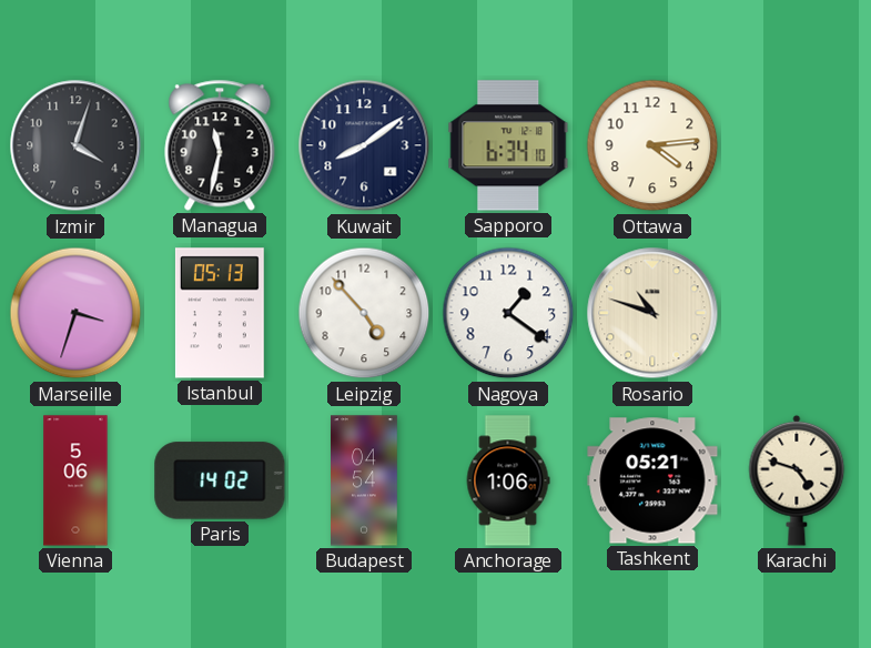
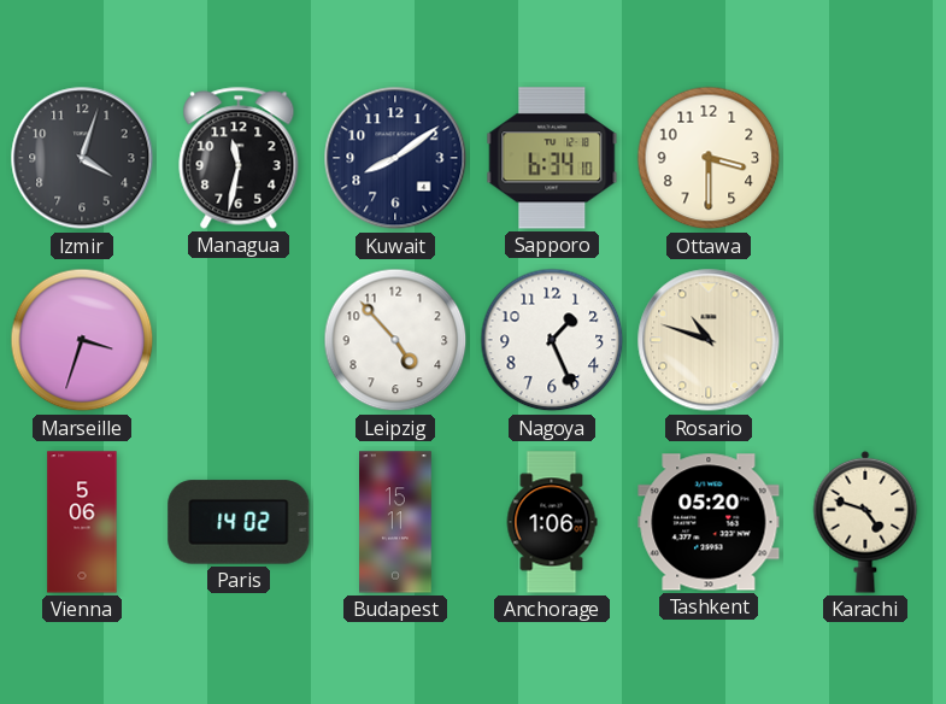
Ottawa: 4:14 -> 3:30 (709, 158)
Istanbul: 05:13 -> none (220, 313)
Nagoya: 1:21 -> 1:26 (552, 340)
Budapest: 04:54 -> 15:11 (396, 522)
Tashkent: 05:21 -> 05:20 (709, 522)
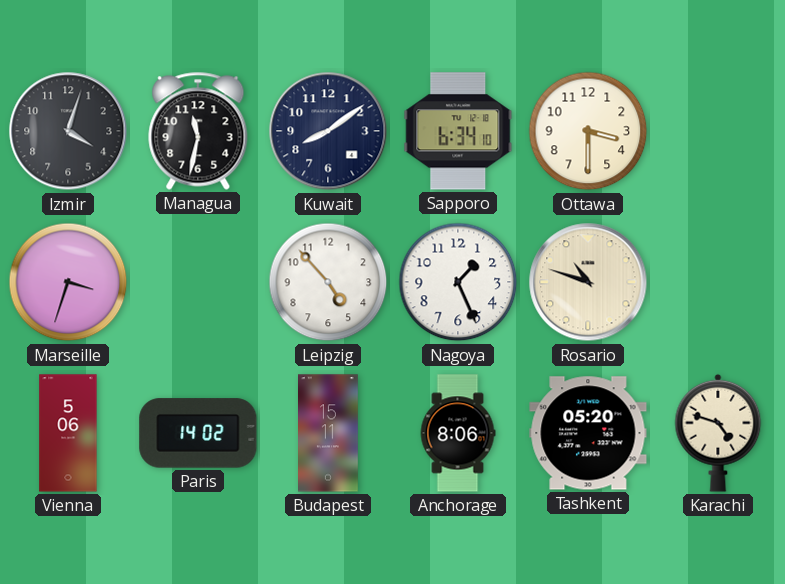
Anchorage: 1:06 -> 8:06 (458, 433)
